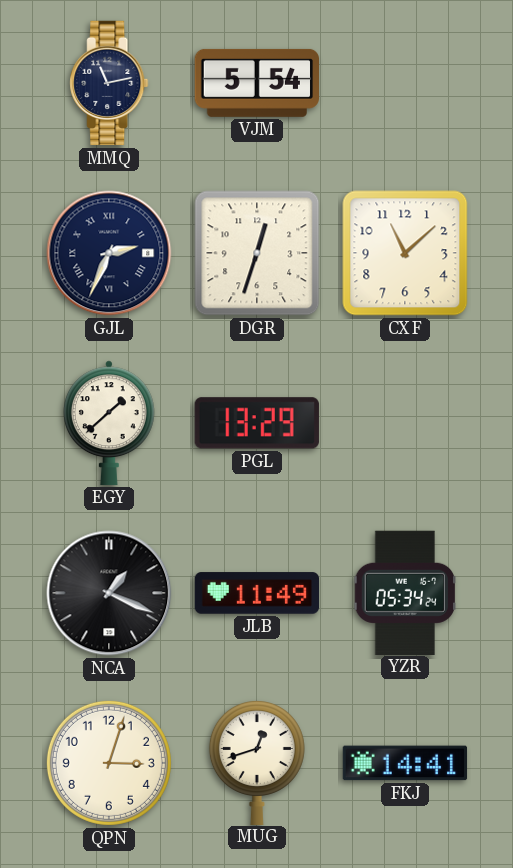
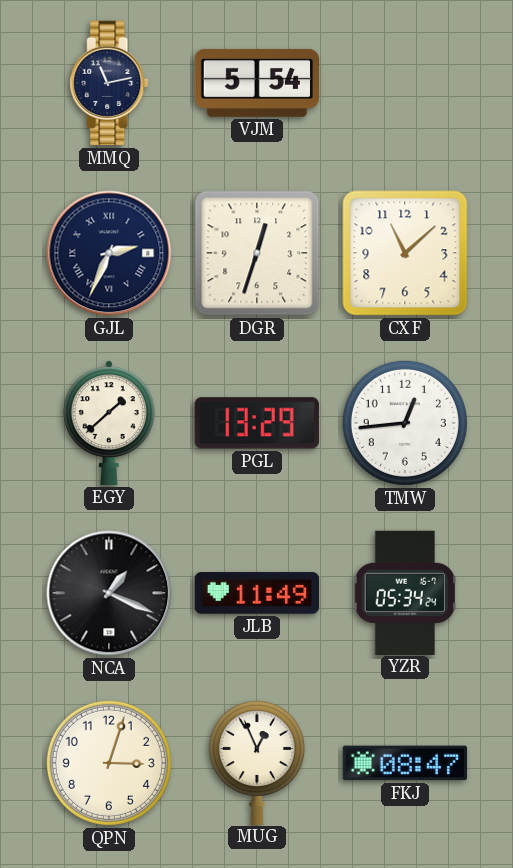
TMW: none -> 12:44 (405, 423)
MUG: 12:42 -> 12:56 (257, 763)
FKJ: 14:41 -> 08:47 (405, 763)
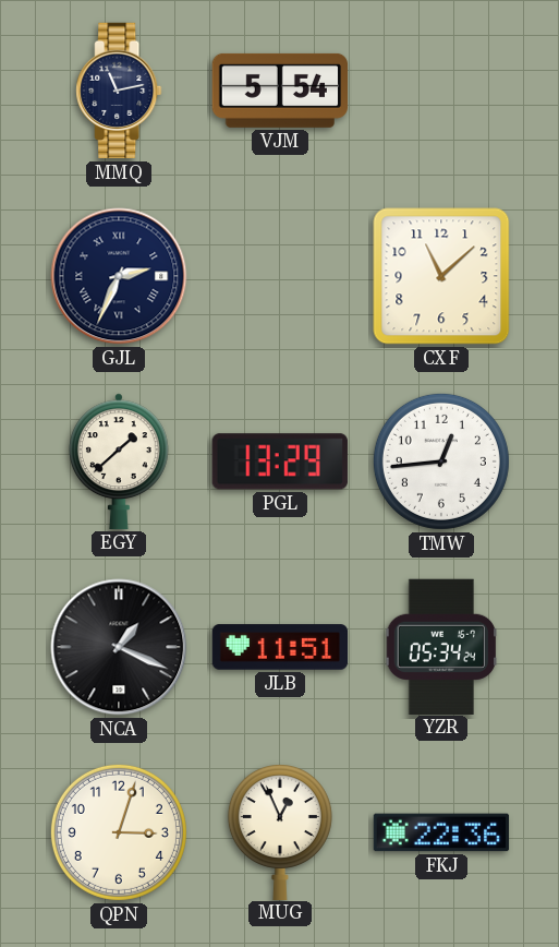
DGR: 12:33 -> none (257, 253)
JLB: 11:49 -> 11:51 (280, 647)
FKJ: 08:47 -> 22:36 (441, 832)
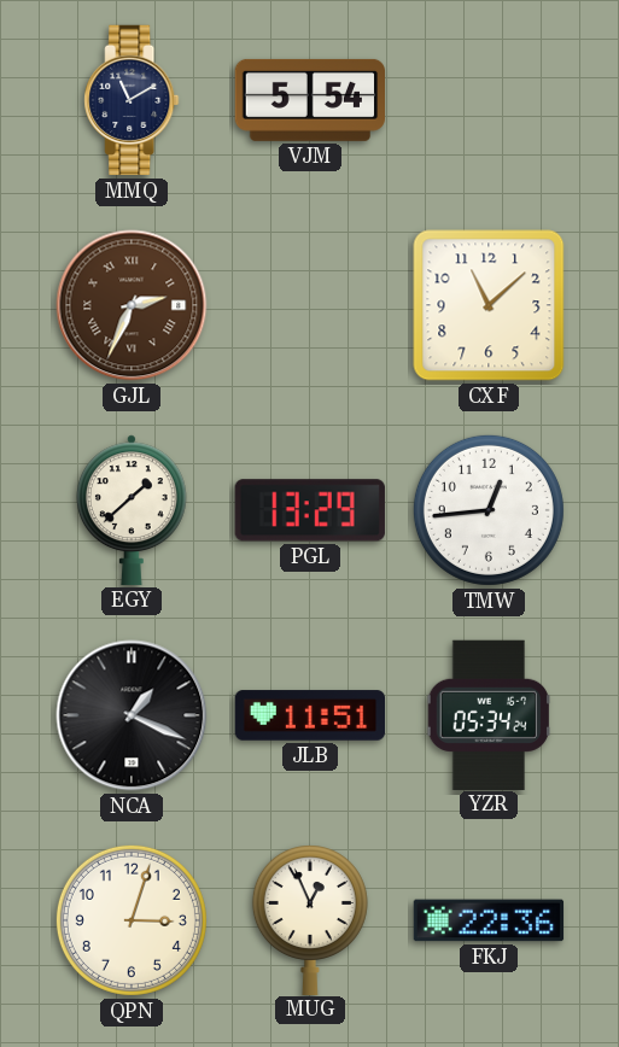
MMQ: 11:13 -> 11:10 (132, 100)
GJL dial: navy -> brown (132, 305)
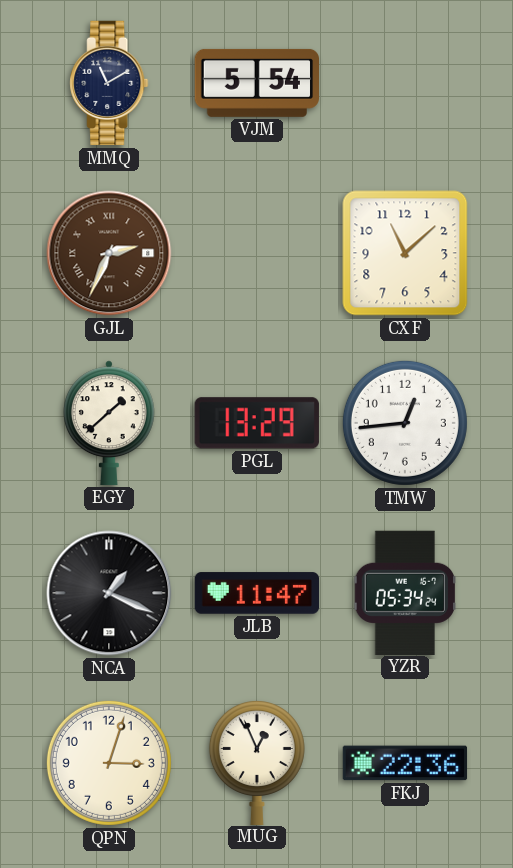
JLB: 11:51 -> 11:47 (257, 593)
